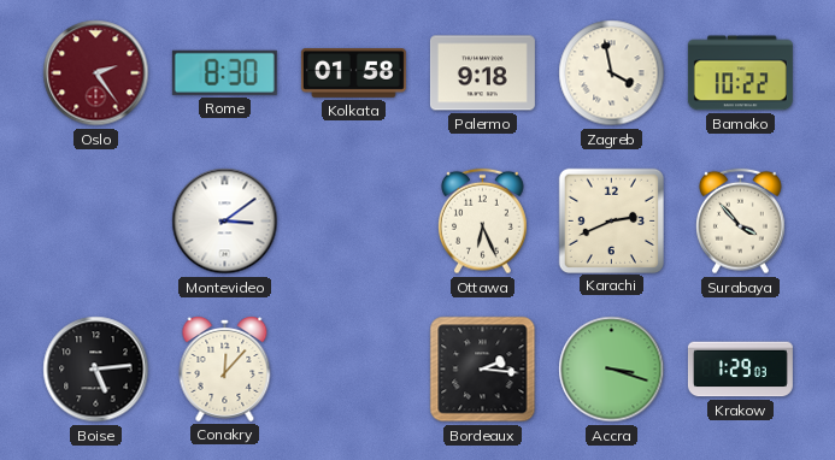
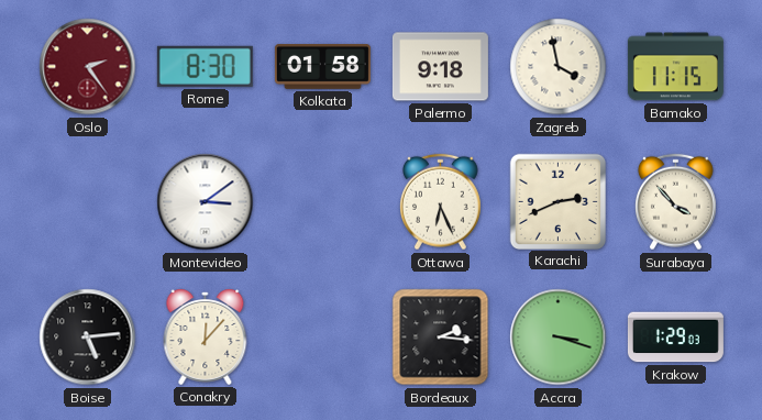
Bamako: 10:22 -> 11:15 (675, 67)
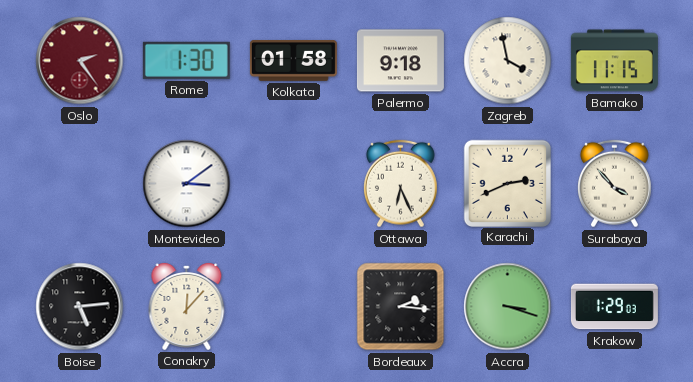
Rome: 8:30 -> 1:30 (186, 60)
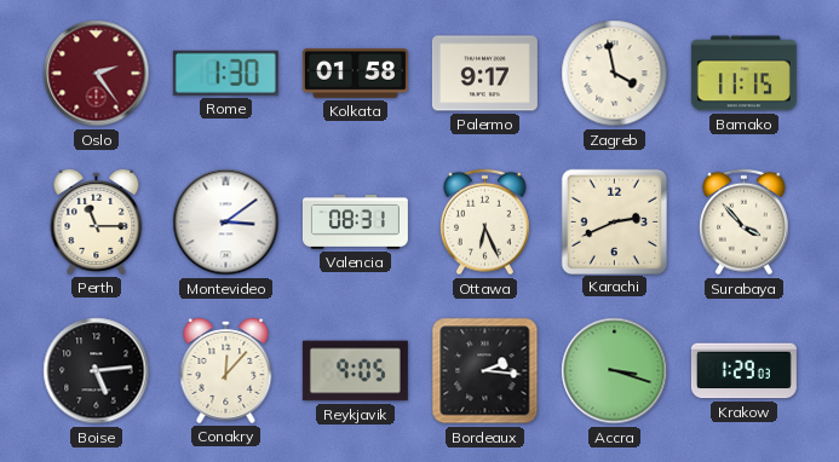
Palermo: 9:18 -> 9:17 (484, 74)
Perth: none -> 11:15 (97, 223)
Valencia: none -> 08:31 (355, 223)
Reykjavik: none -> 9:05 (355, 371)
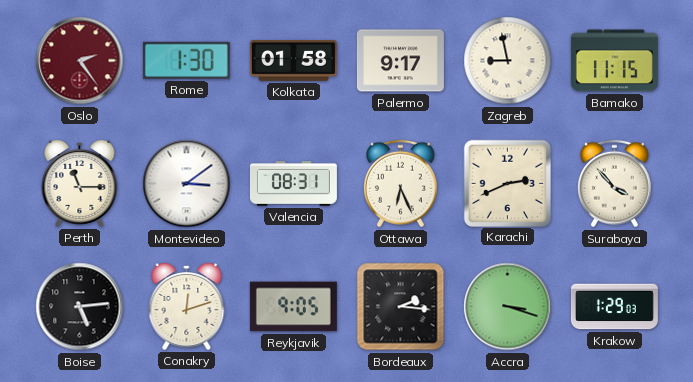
Zagreb: 3:58 -> 8:58 (508, 61)
Conakry: 12:07 -> 12:12 (187, 307)
